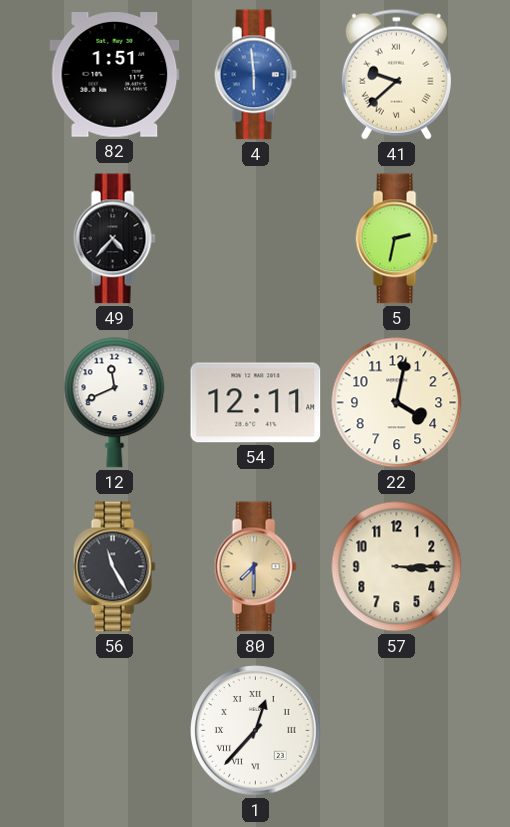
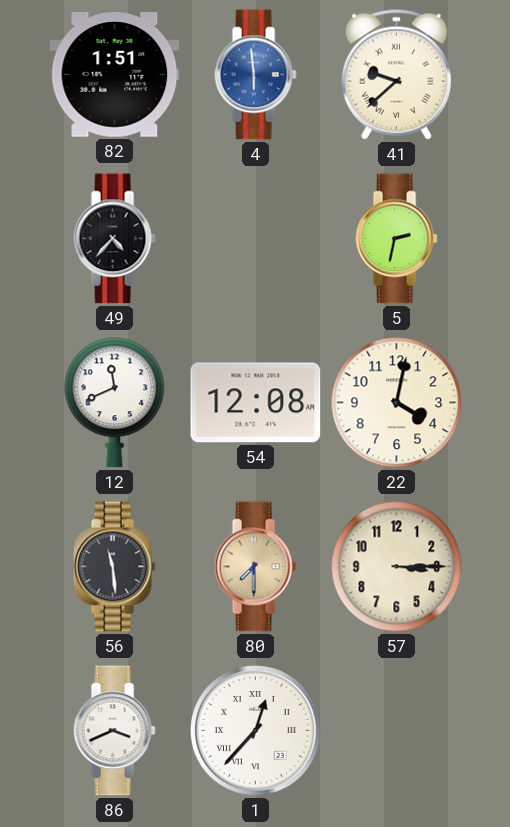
54: 12:11 -> 12:08 (256, 403)
56: 11:25 -> 11:29 (114, 567)
86: none -> 3:41 (114, 731)
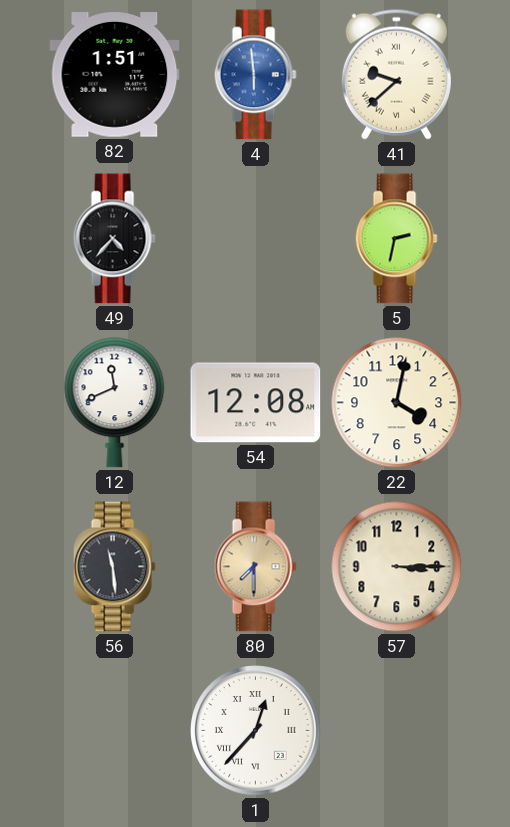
86: 3:41 -> none (114, 731)
